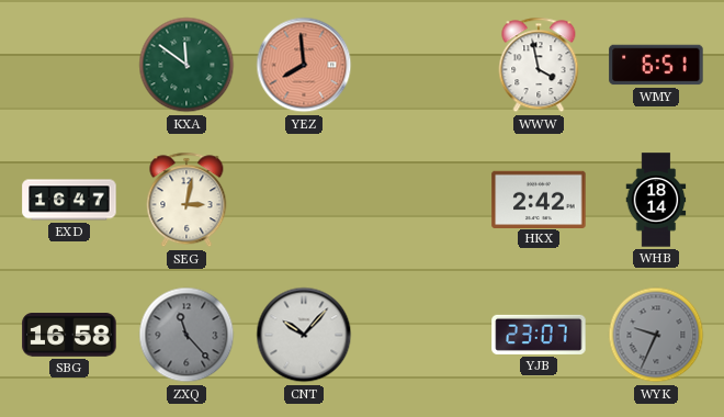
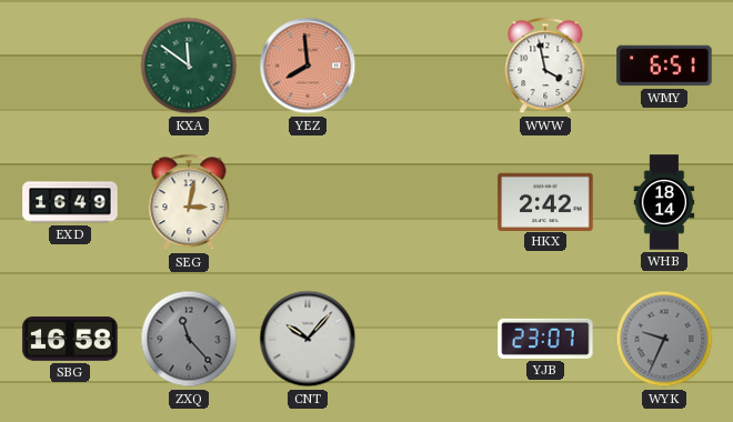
EXD: 16:47 -> 16:49 (70, 202)
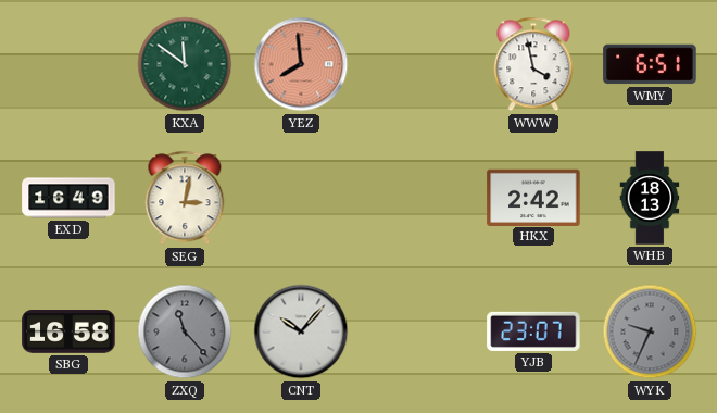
WHB: 18:14 -> 18:13 (650, 198)
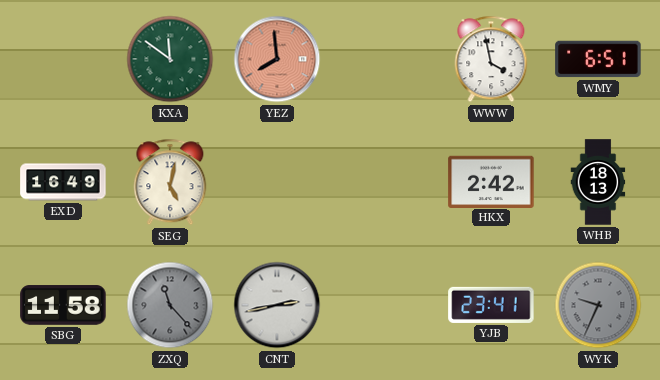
SEG: 3:02 -> 5:02 (170, 182)
SBG: 16:58 -> 11:58 (63, 305)
CNT: 10:07 -> 2:43 (277, 305)
YJB: 23:07 -> 23:41 (491, 305)
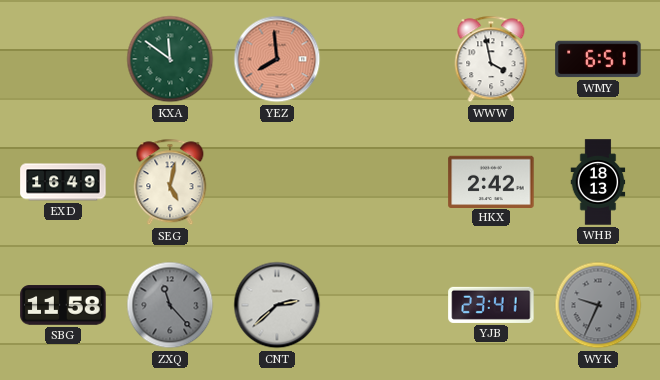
CNT: 2:43 -> 2:38 (277, 305)
